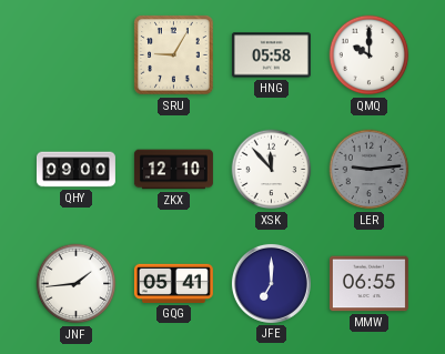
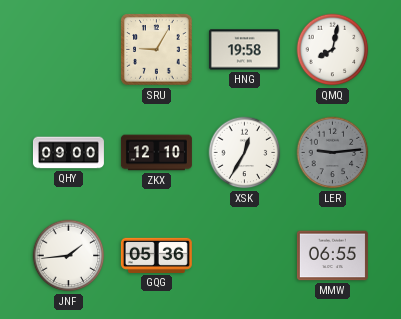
HNG: 05:58 -> 19:58 (244, 50)
QMQ: 10:00 -> 8:02 (333, 50)
XSK: 11:53 -> 12:35 (245, 153)
GQG: 05:41 -> 05:36 (156, 255)
JFE: 7:00 -> none (271, 283)
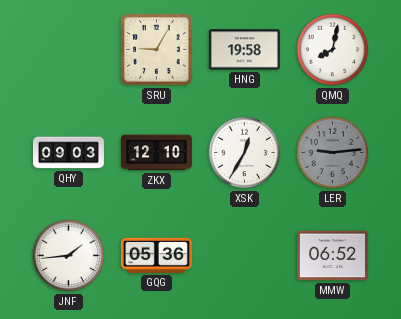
QHY: 09:00 -> 09:03 (68, 153)
MMW: 06:55 -> 06:52 (332, 256)
